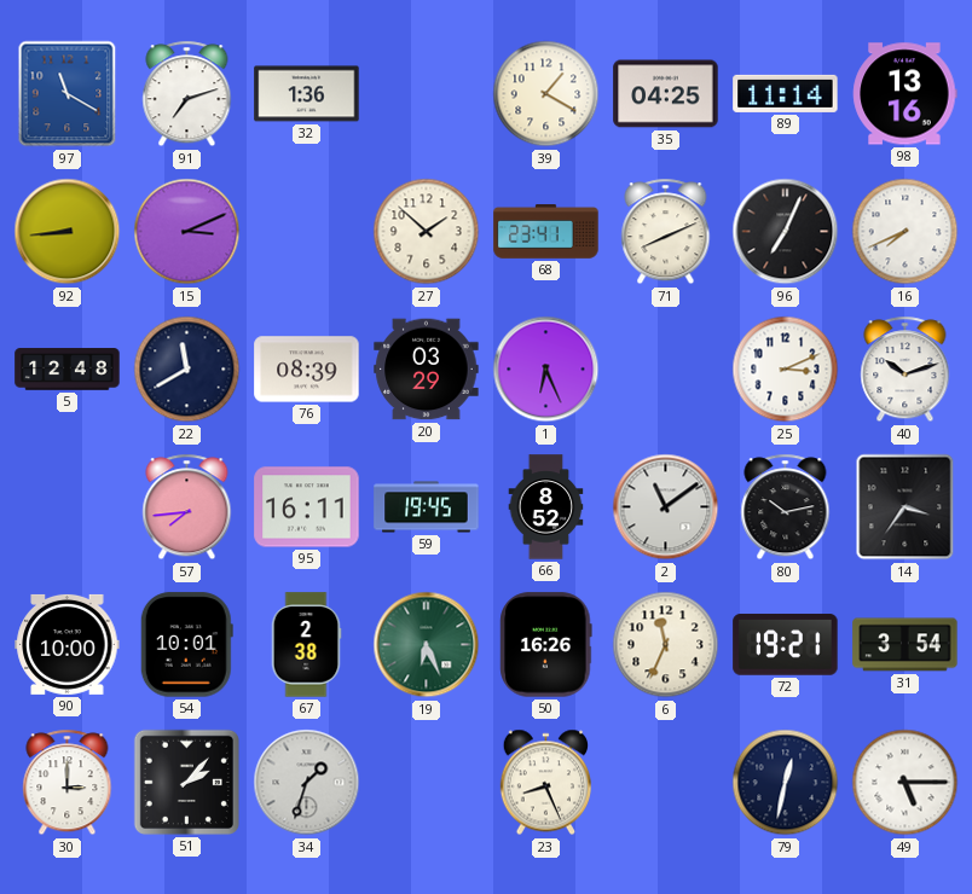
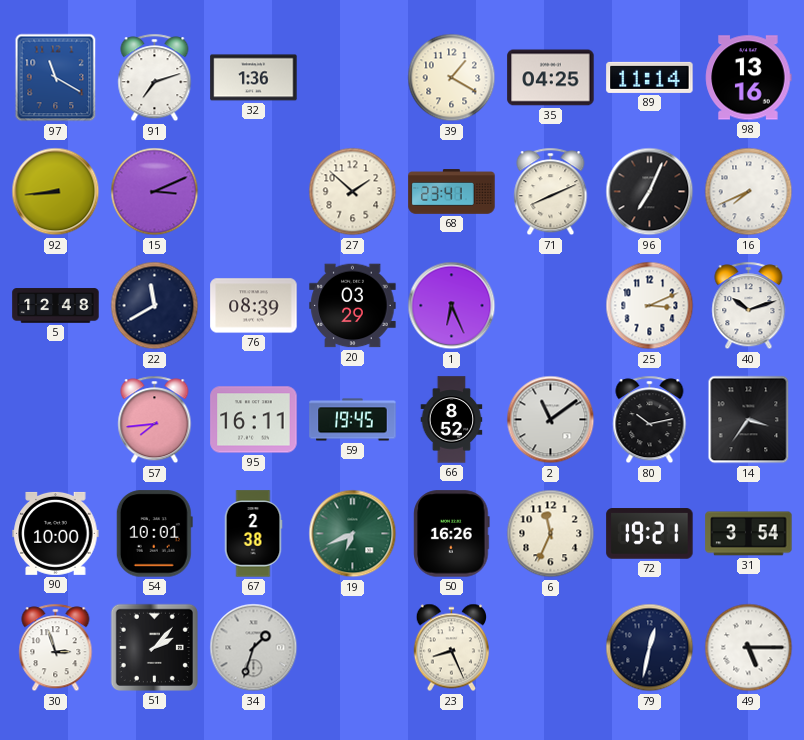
19: 6:26 -> 6:41 (353, 534)
30: 3:00 -> 2:57 (56, 648)
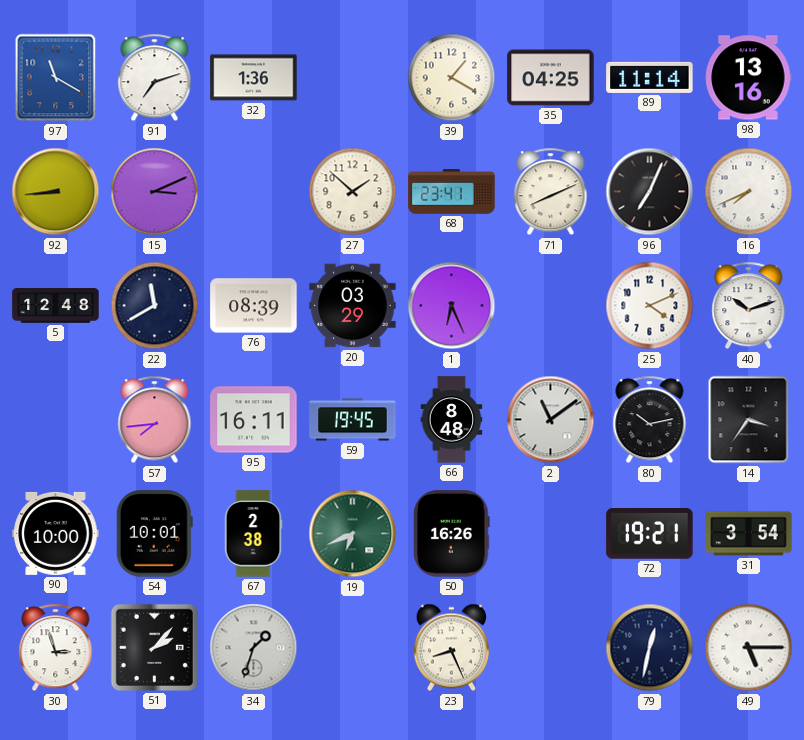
25: 3:11 -> 4:11 (650, 306)
66: 8:52 -> 8:48 (452, 420)
6: 11:34 -> none (551, 534)
